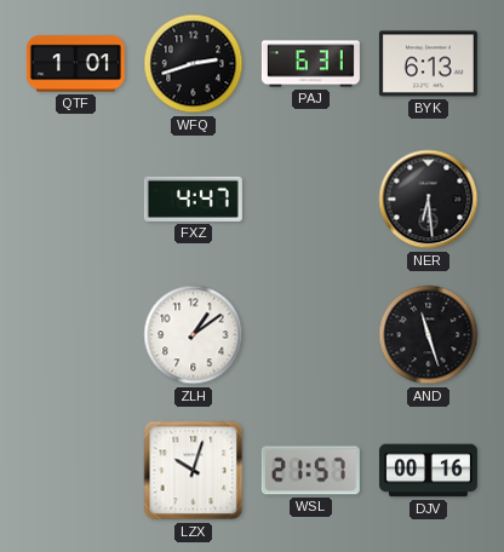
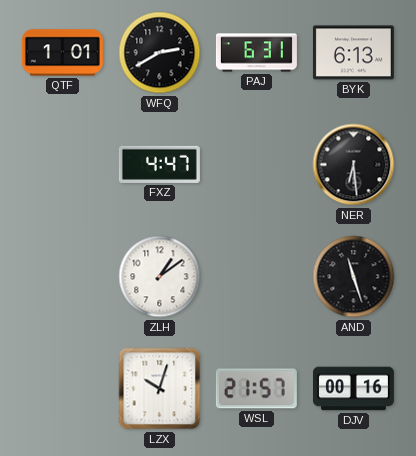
WFQ: 2:42 -> 2:40 (160, 53)
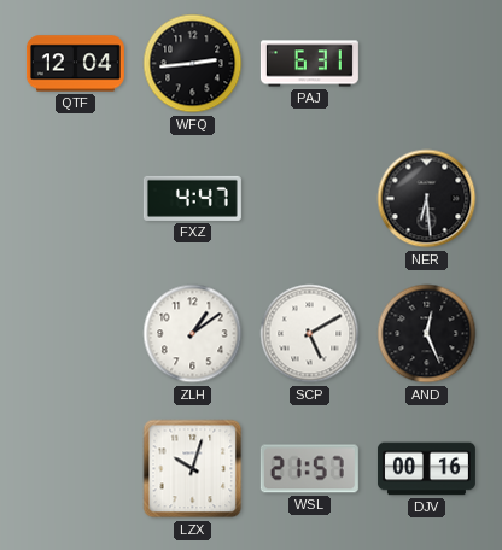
QTF: 1:01 -> 12:04 (75, 64)
WFQ: 2:40 -> 2:44 (193, 64)
BYK: 6:13 -> none (353, 53)
SCP: none -> 5:10 (310, 334)
AND: 11:27 -> 12:26 (427, 334)
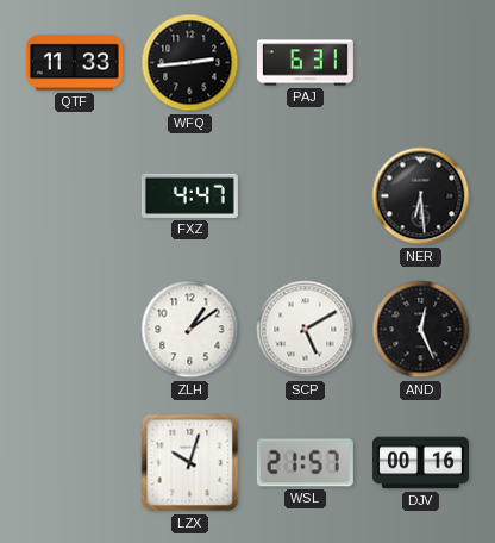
QTF: 12:04 -> 11:33 (74, 63)
